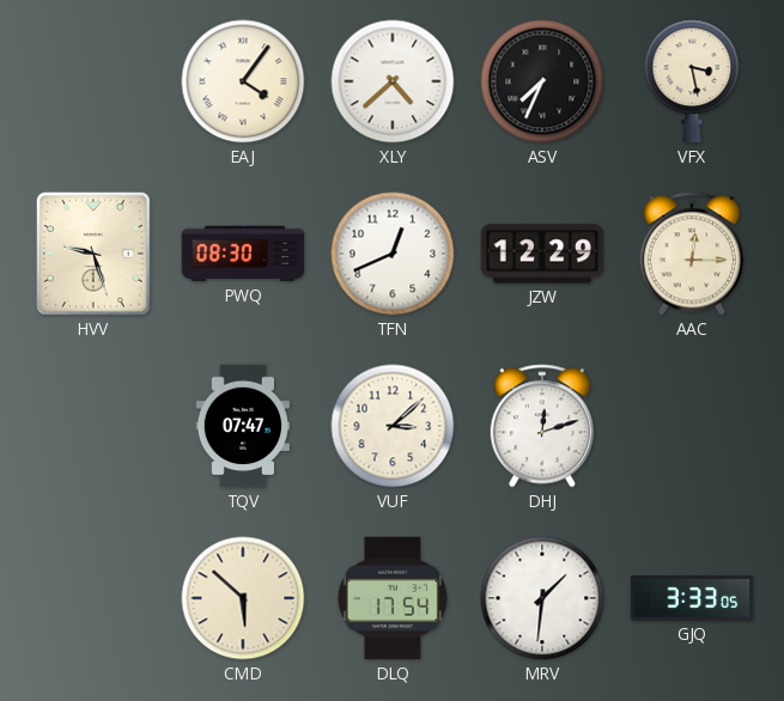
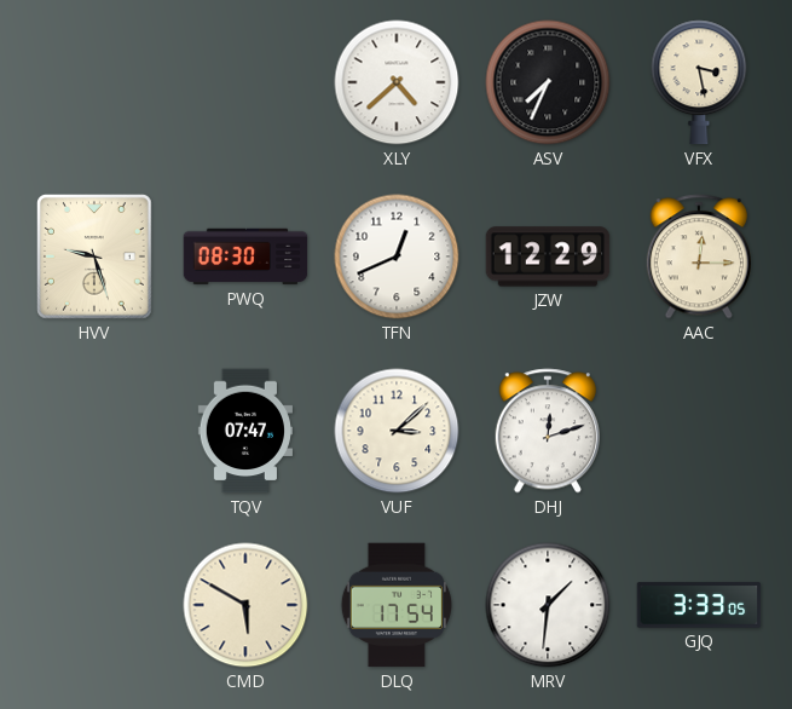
EAJ: 4:06 -> none (243, 81)
CMD: 5:52 -> 5:50 (245, 605)
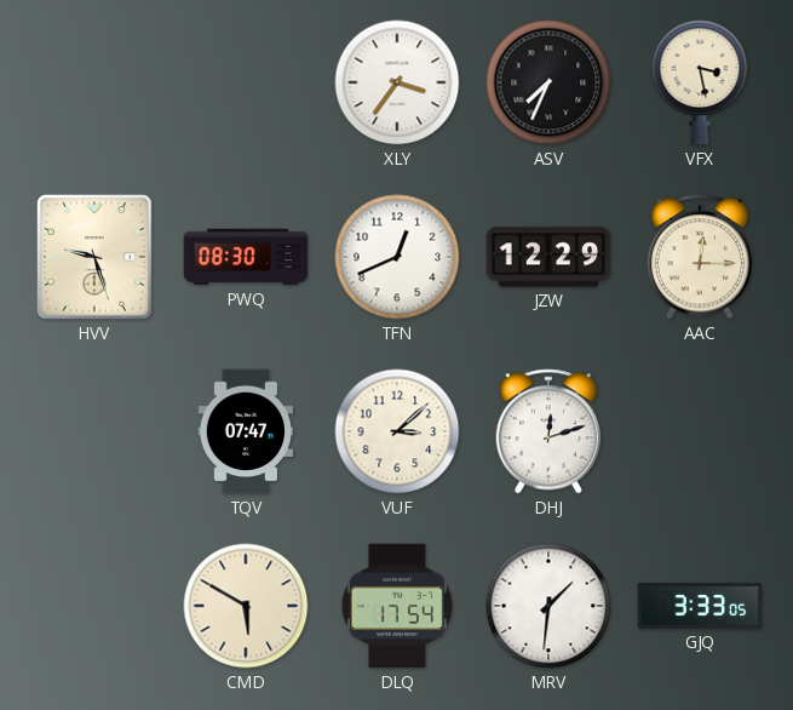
XLY: 4:38 -> 3:36 (397, 82)
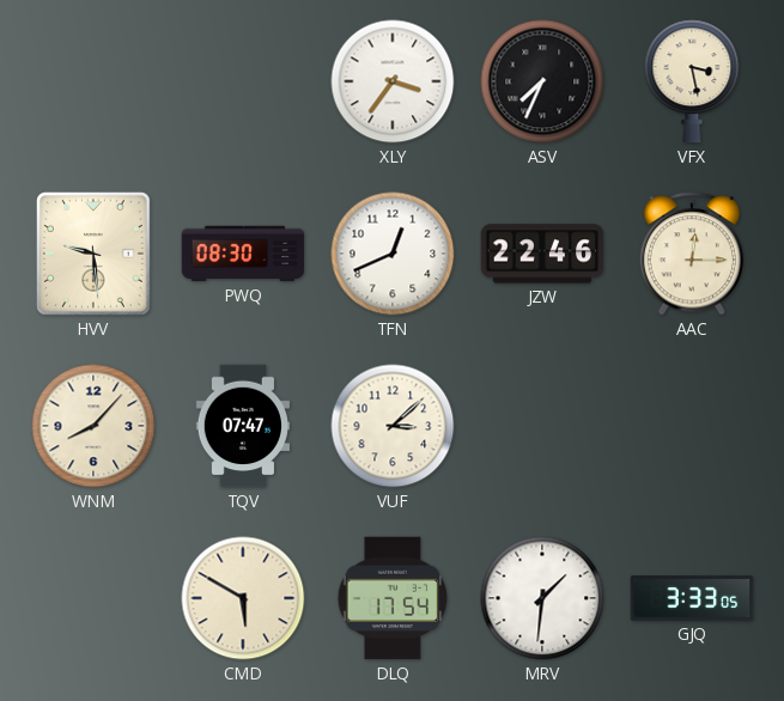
HVV: 9:27 -> 9:29 (95, 255)
JZW: 12:29 -> 22:46 (542, 254)
WNM: none -> 8:07 (93, 426)
DHJ: 12:12 -> none (547, 431)
